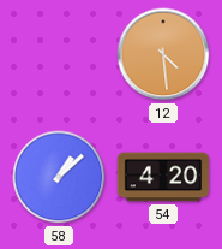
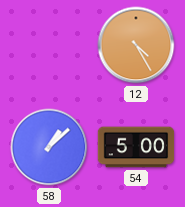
12: 4:29 -> 4:25 (136, 45)
54: 4:20 -> 5:00 (136, 147)
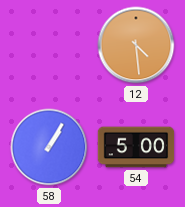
12: 4:25 -> 4:29 (136, 45)
58: 1:08 -> 1:05 (49, 147)
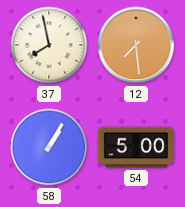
37: none -> 7:58 (49, 45)
12: 4:29 -> 7:29 (136, 45)
